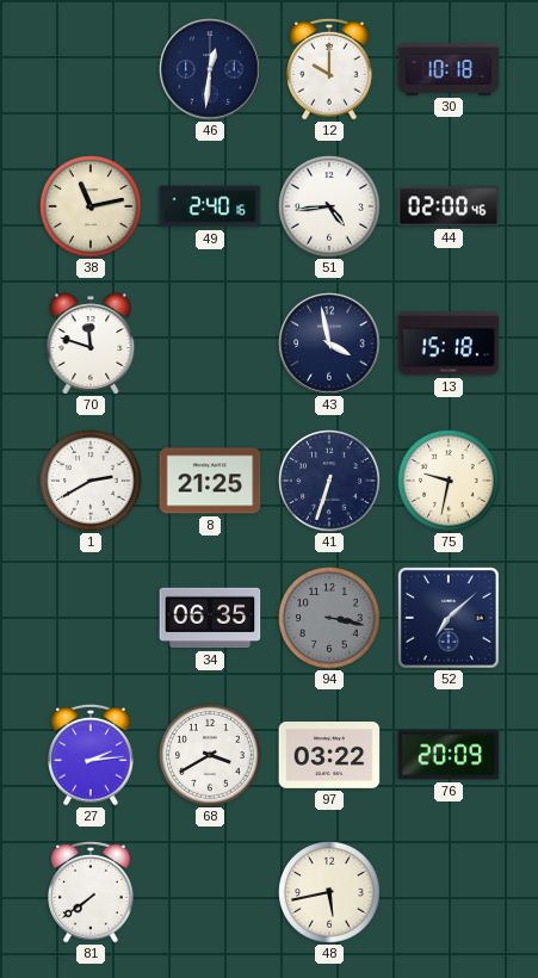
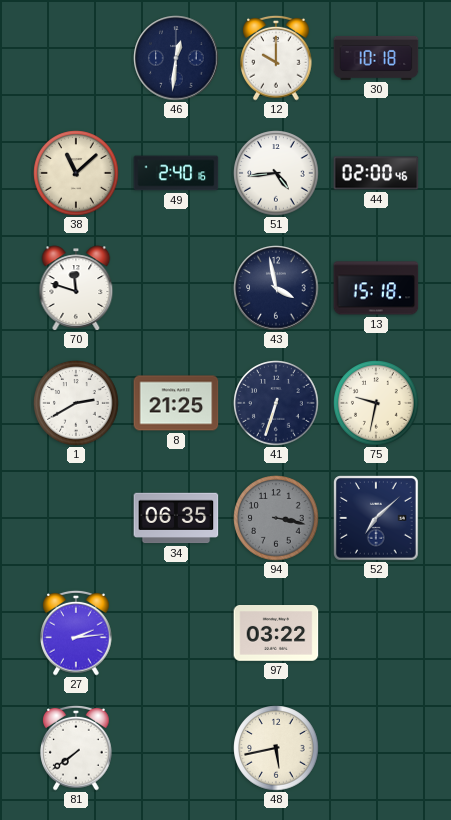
38: 11:13 -> 11:08 (76, 173)
68: 3:40 -> none (210, 755)
76: 20:09 -> none (449, 755)
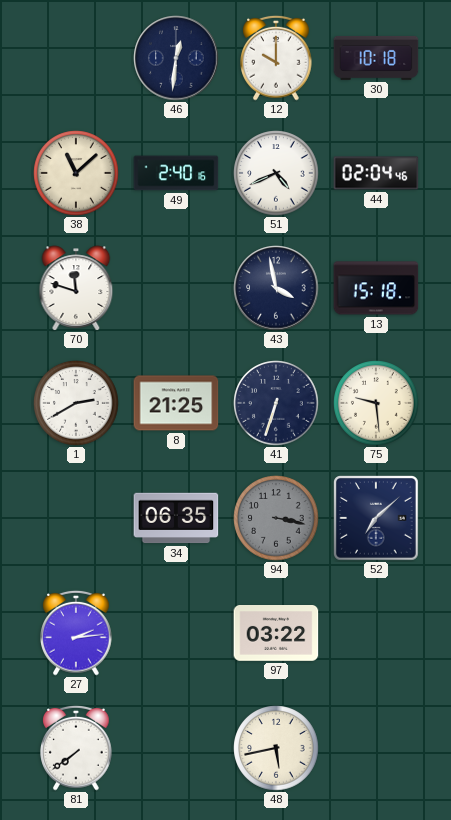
51: 4:44 -> 4:41 (276, 173)
44: 02:00 -> 02:04 (376, 173)
75: 9:32 -> 9:29 (376, 403)
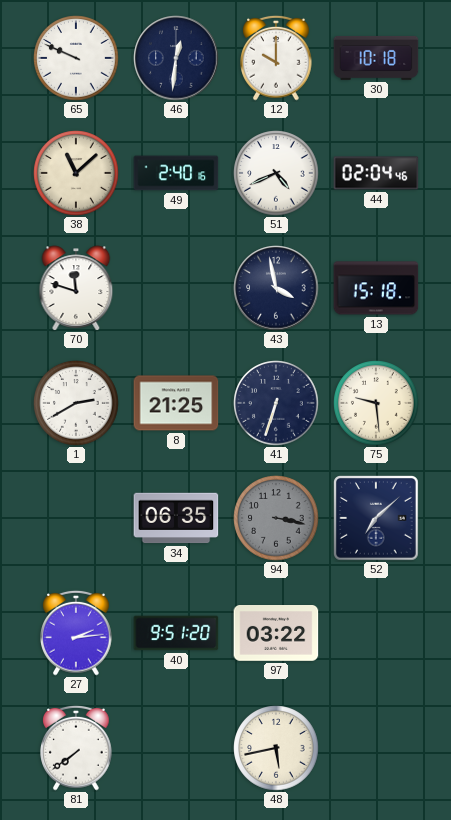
65: none -> 9:49 (76, 58)
40: none -> 9:51 (176, 633)
